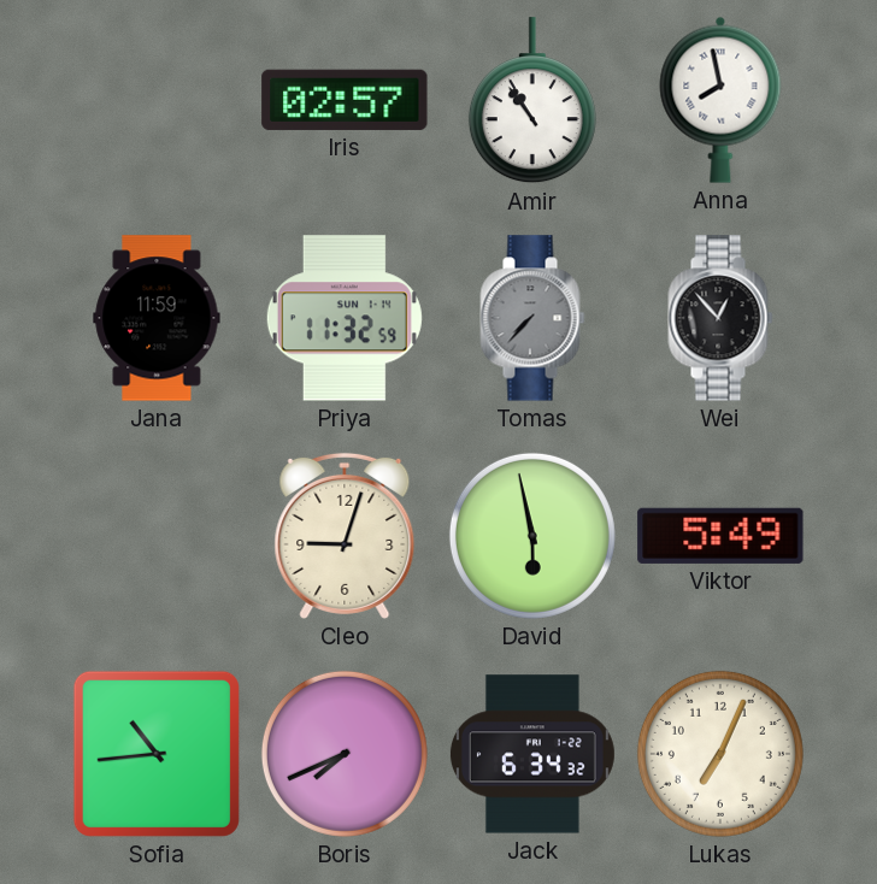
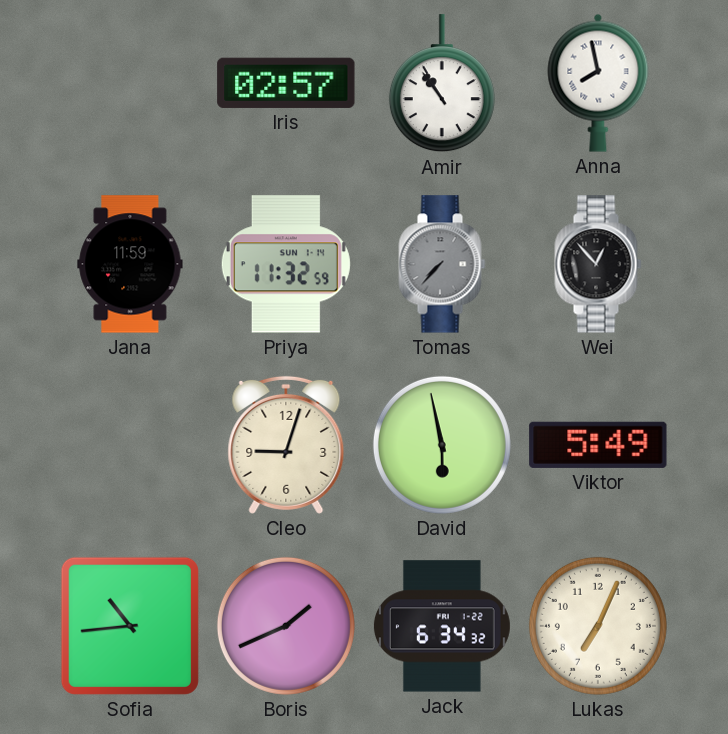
Boris: 7:41 -> 1:41 (286, 626)
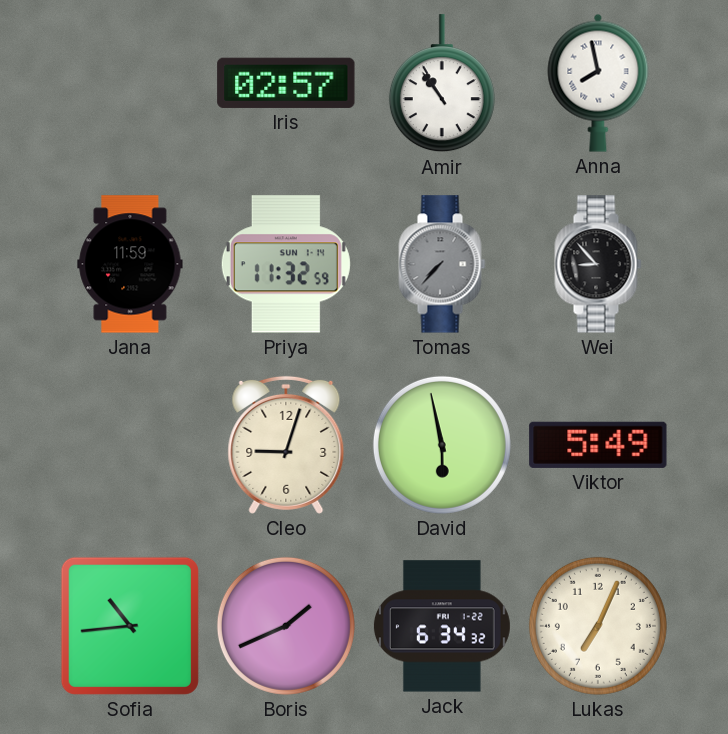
Wei: 12:53 -> 8:53 (598, 264)
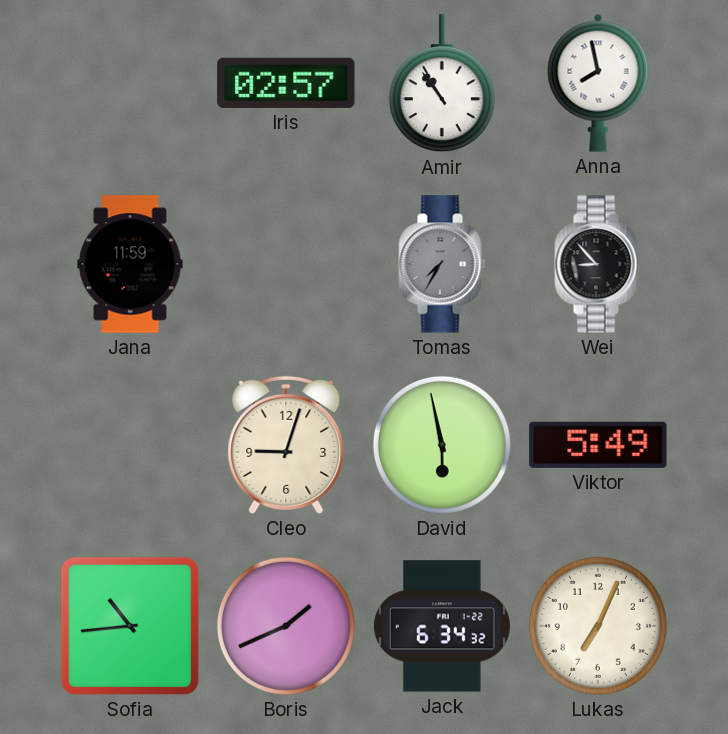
Priya: 11:32 -> none (286, 264)
Tomas: 7:37 -> 7:35 (442, 264)
